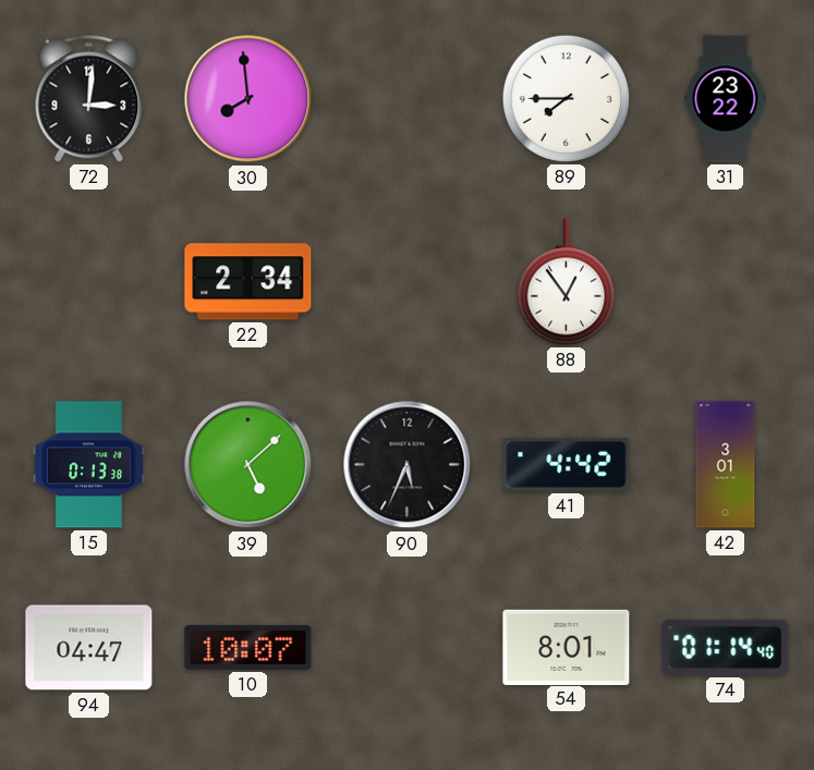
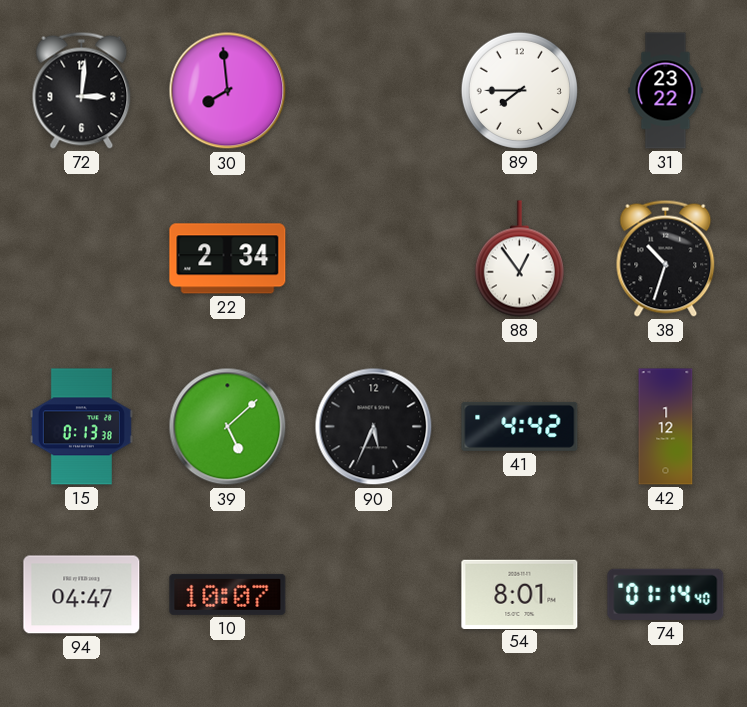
38: none -> 10:33 (666, 258)
42: 3:01 -> 1:12 (666, 427)
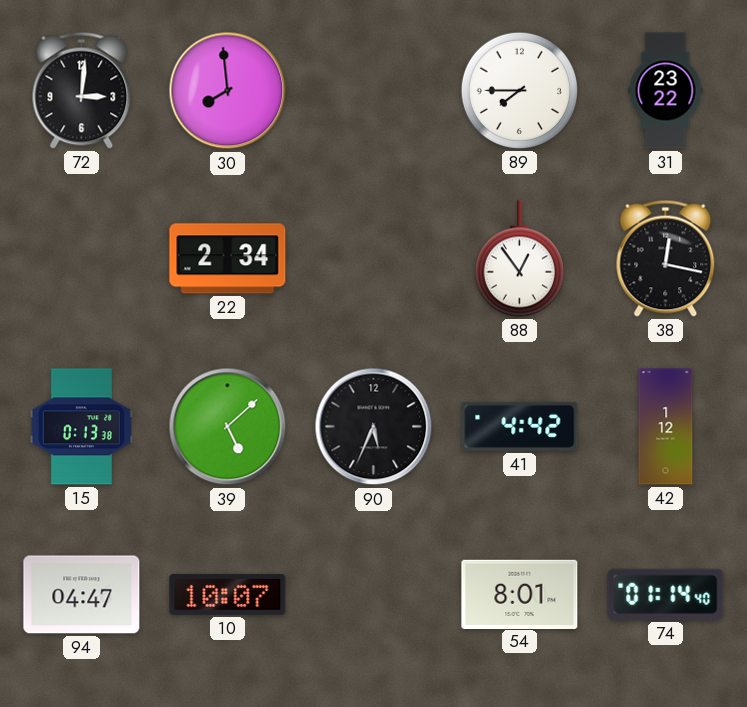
38: 10:33 -> 12:17 (666, 258)
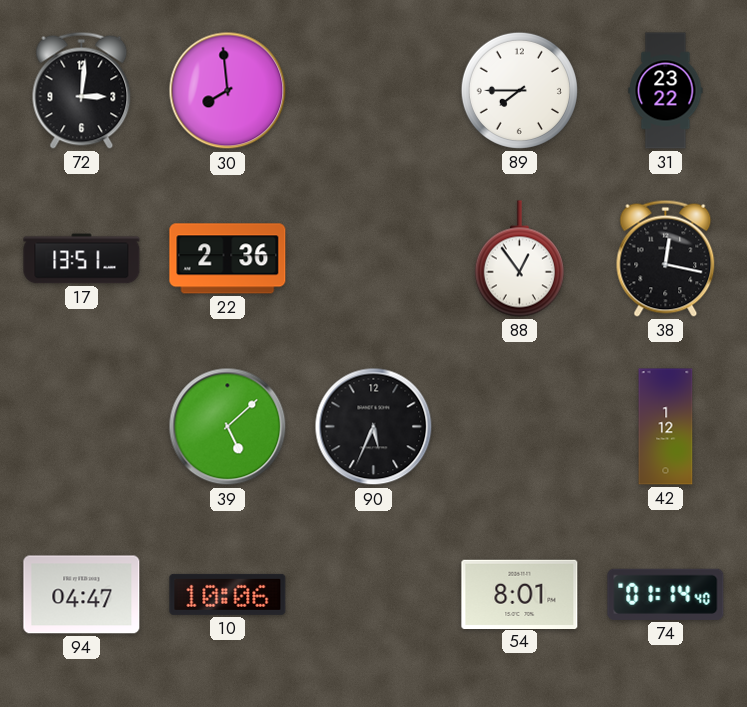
17: none -> 13:51 (82, 259)
22: 2:34 -> 2:36 (228, 259)
15: 0:13 -> none (81, 427)
41: 4:42 -> none (520, 426)
10: 10:07 -> 10:06 (228, 594)
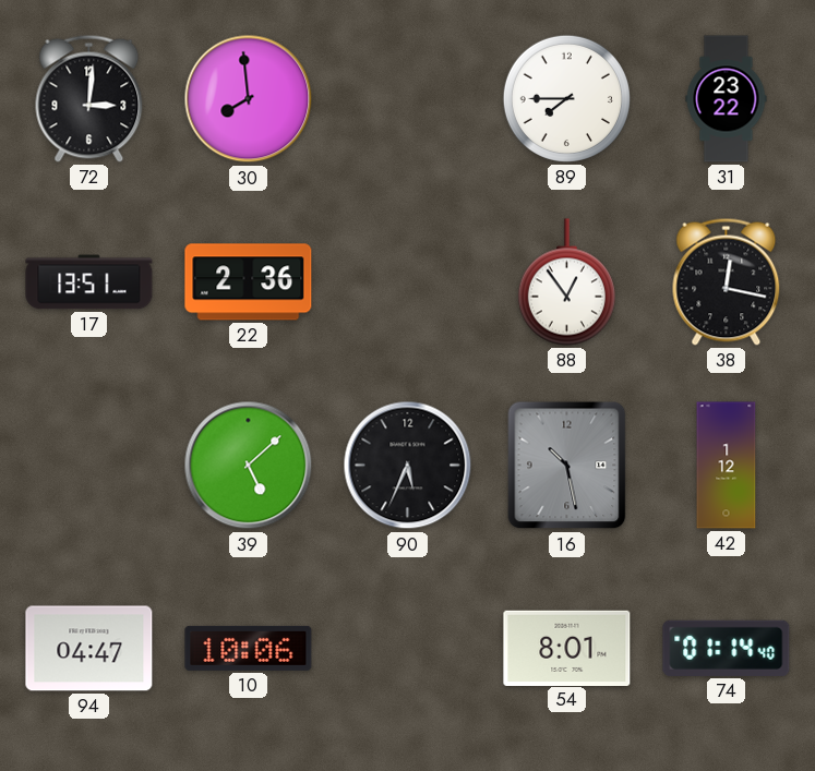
16: none -> 10:28 (567, 466)
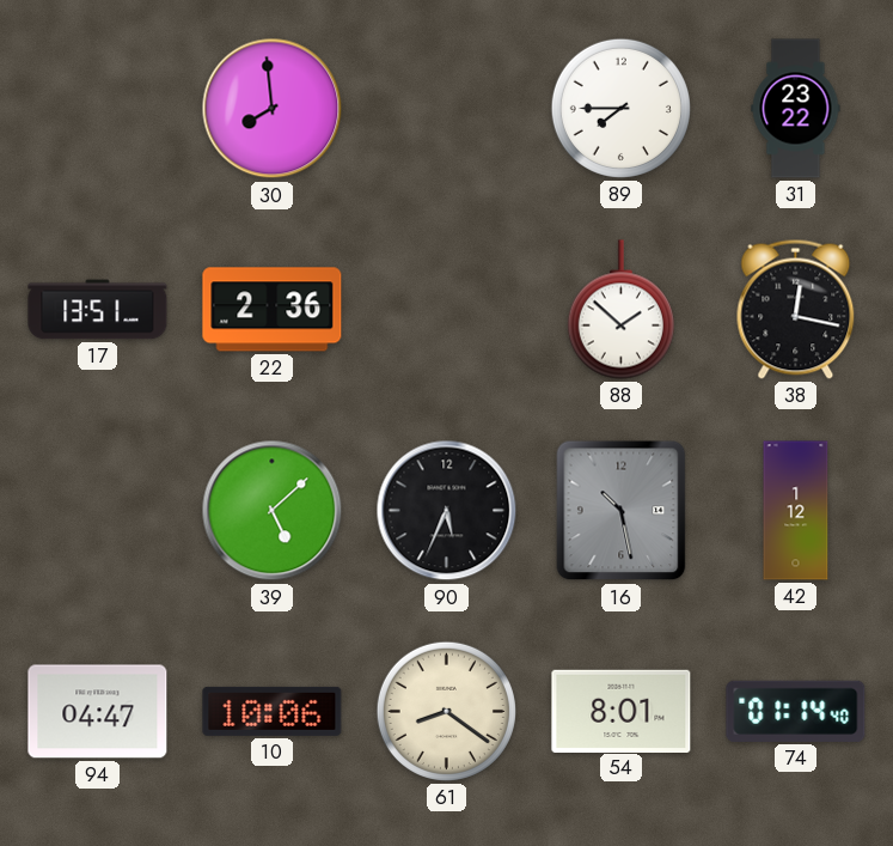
72: 3:01 -> none (89, 98)
88: 12:54 -> 1:52 (620, 310)
61: none -> 8:21 (446, 711)
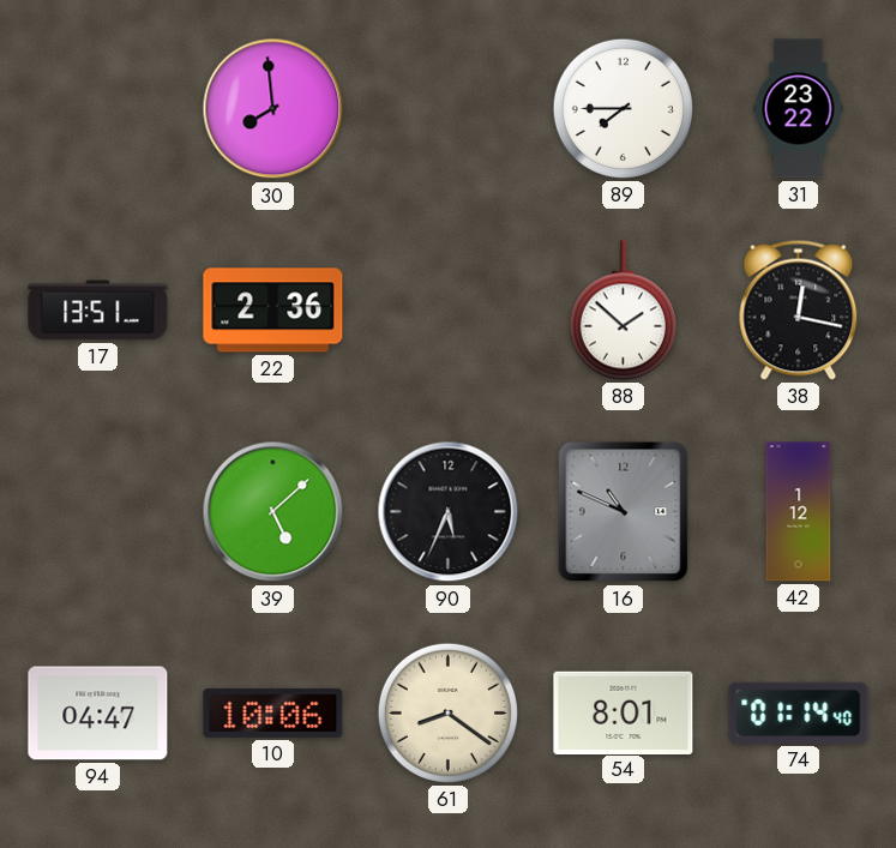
16: 10:28 -> 10:49 (624, 512)
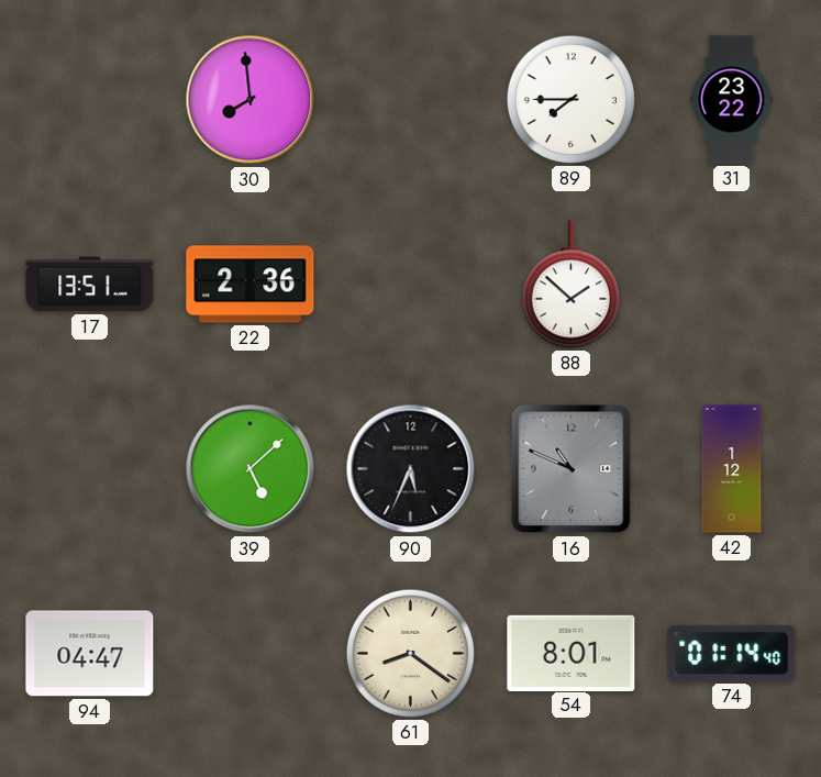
38: 12:17 -> none (799, 309)
10: 10:06 -> none (273, 712)
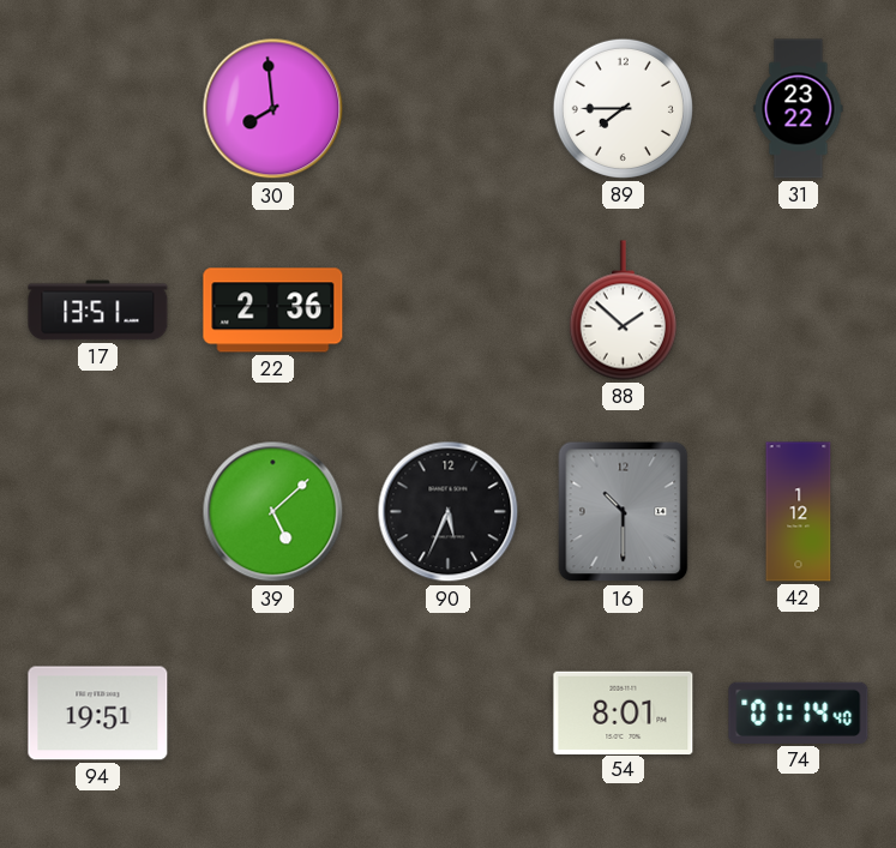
16: 10:49 -> 10:30 (624, 512)
94: 04:47 -> 19:51 (98, 714)
61: 8:21 -> none (410, 653)
